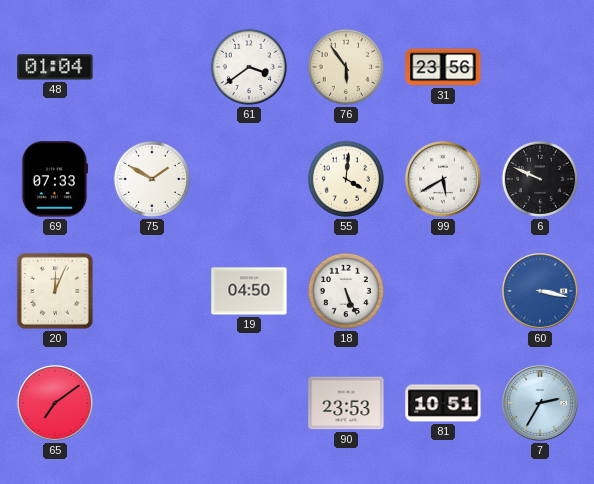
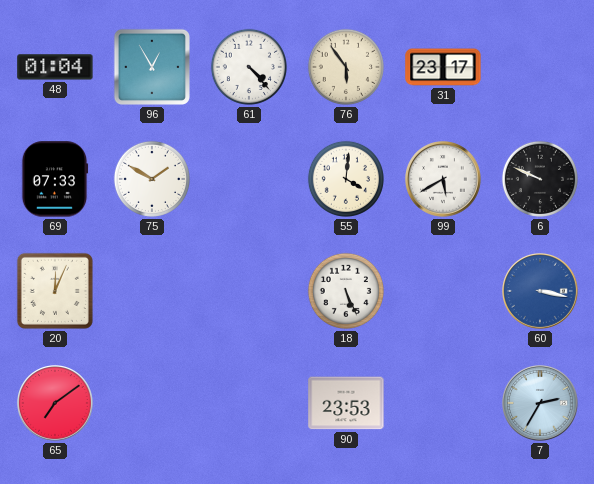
96: none -> 12:55 (152, 67)
61: 3:39 -> 4:23 (249, 67)
31: 23:56 -> 23:17 (443, 67)
19: 04:50 -> none (249, 291)
81: 10:51 -> none (443, 403)
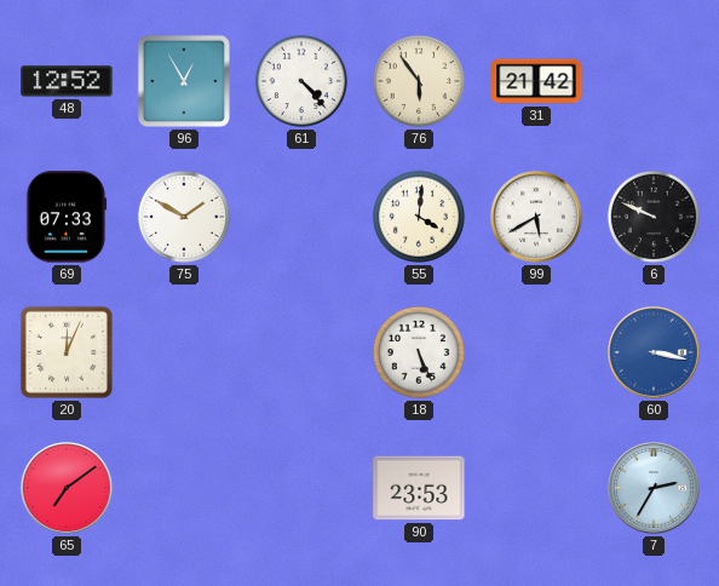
48: 01:04 -> 12:52 (67, 81)
31: 23:17 -> 21:42 (536, 81)
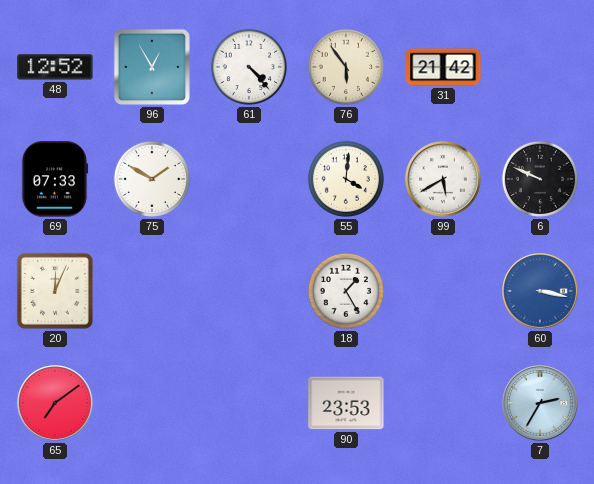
18: 5:26 -> 1:25 (346, 291)
